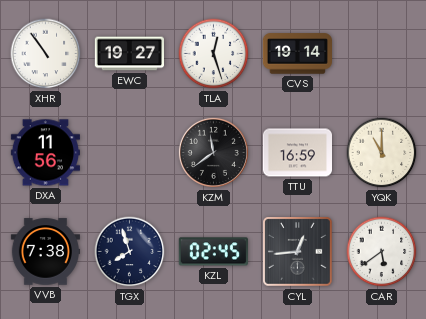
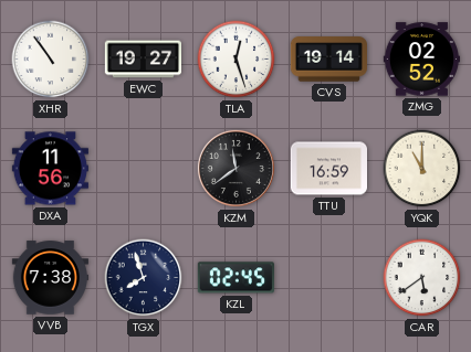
ZMG: none -> 02:52 (421, 60)
CYL: 12:44 -> none (298, 252)
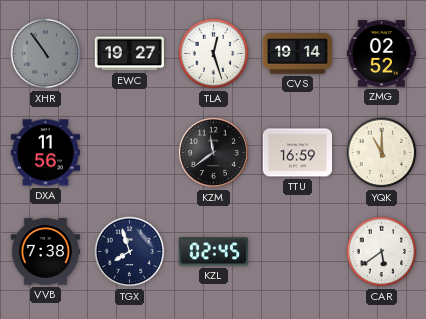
XHR dial: white -> grey (46, 54)
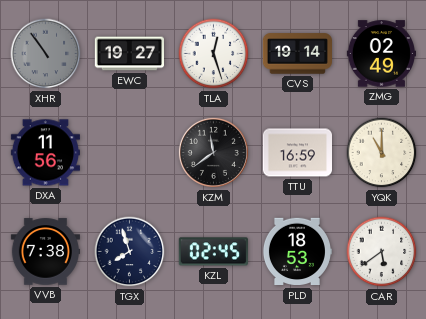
ZMG: 02:52 -> 02:49 (381, 54)
PLD: none -> 18:53 (296, 252)
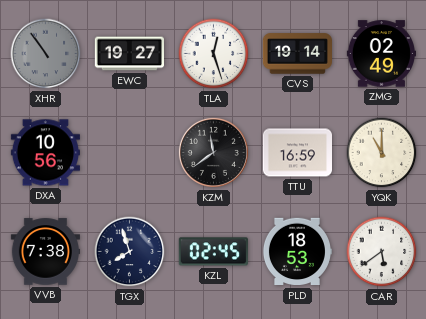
DXA: 11:56 -> 10:56 (45, 153)
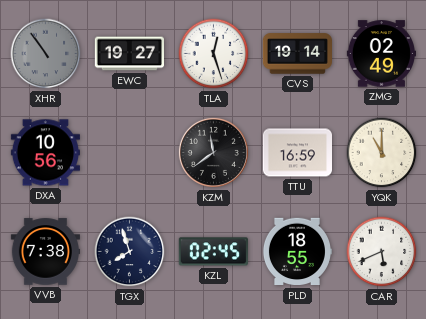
PLD: 18:53 -> 18:55 (296, 252)
CAR: 5:39 -> 5:41 (382, 252)
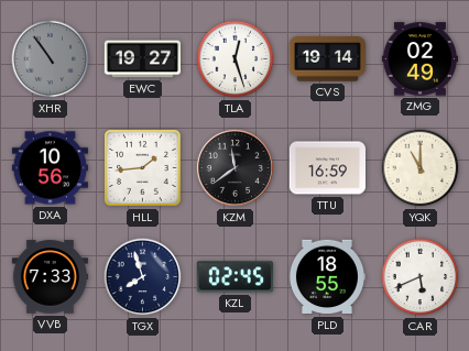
HLL: none -> 1:44 (143, 168)
VVB: 7:38 -> 7:33 (50, 277)
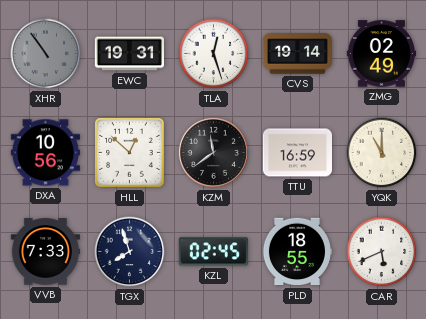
EWC: 19:27 -> 19:31 (129, 54)
HLL: 1:44 -> 12:52 (130, 153)
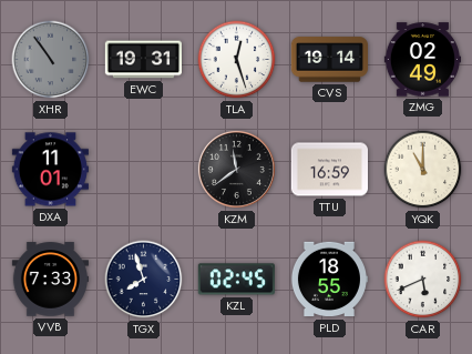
DXA: 10:56 -> 11:01 (50, 170)
HLL: 12:52 -> none (130, 153)
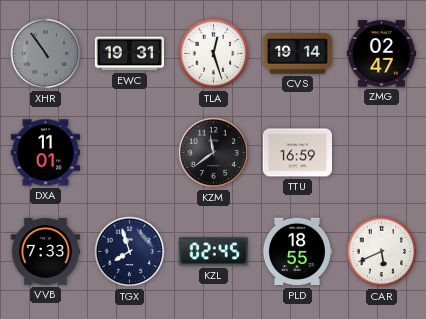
ZMG: 02:49 -> 02:47 (381, 54)
YQK: 11:00 -> none (423, 170)
